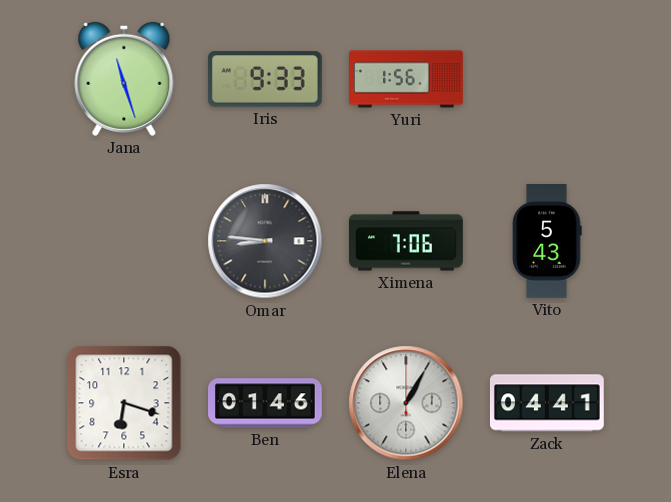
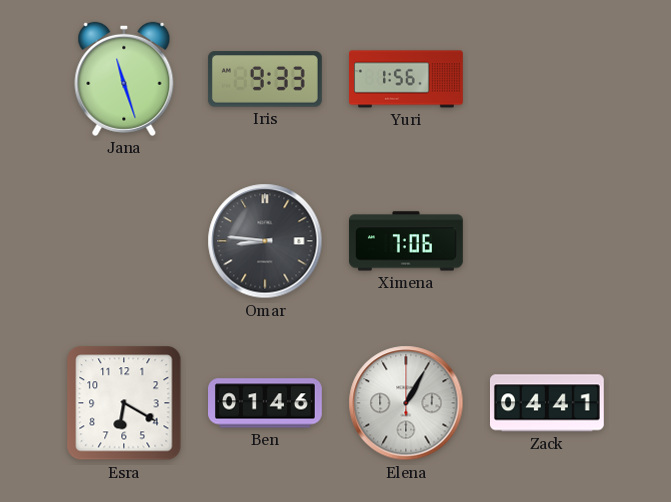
Vito: 5:43 -> none (547, 242)
Esra: 6:18 -> 6:20 (124, 403)
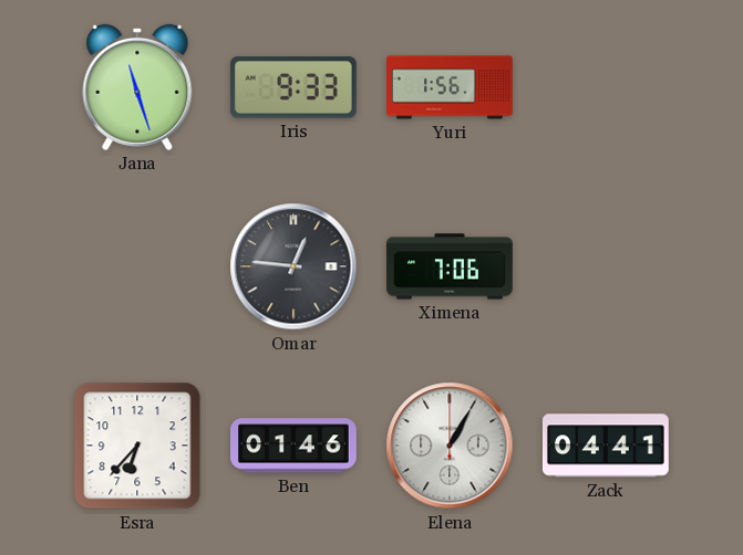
Omar: 8:46 -> 12:46 (293, 266)
Esra: 6:20 -> 6:37 (137, 446)
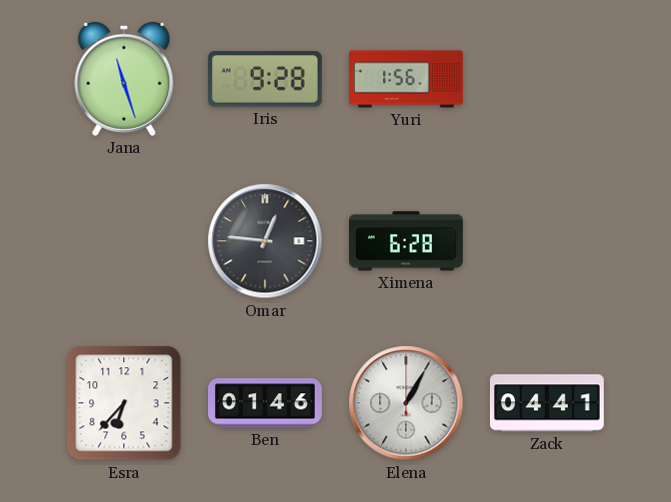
Iris: 9:33 -> 9:28 (265, 79)
Ximena: 7:06 -> 6:28 (407, 241)
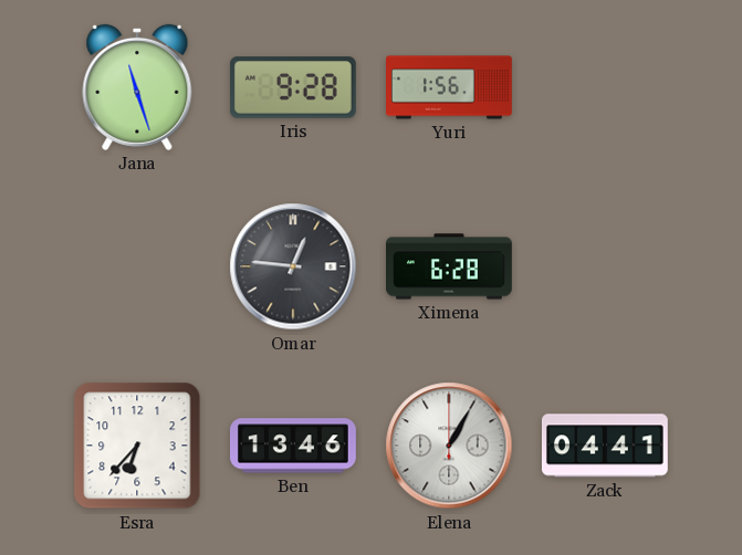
Ben: 01:46 -> 13:46 (294, 446)
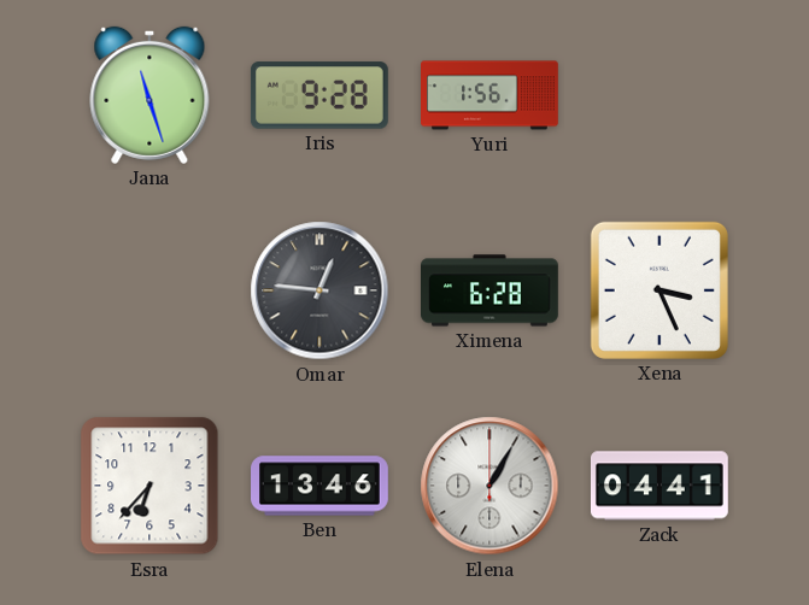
Xena: none -> 3:26 (659, 290)
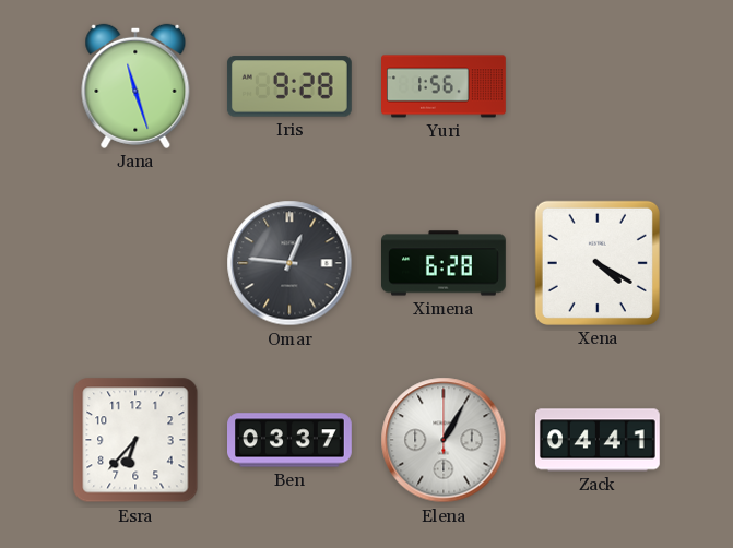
Xena: 3:26 -> 4:20 (598, 263)
Ben: 13:46 -> 03:37 (291, 440)
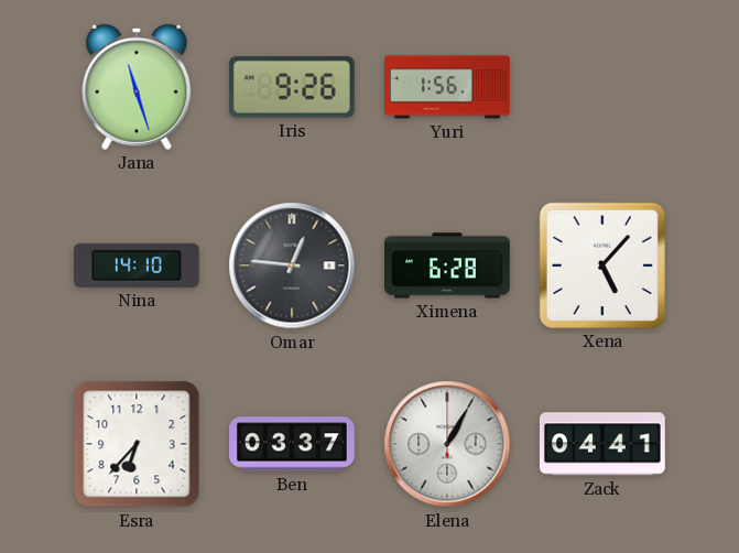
Iris: 9:28 -> 9:26 (292, 87)
Nina: none -> 14:10 (137, 265)
Xena: 4:20 -> 5:07 (602, 265)
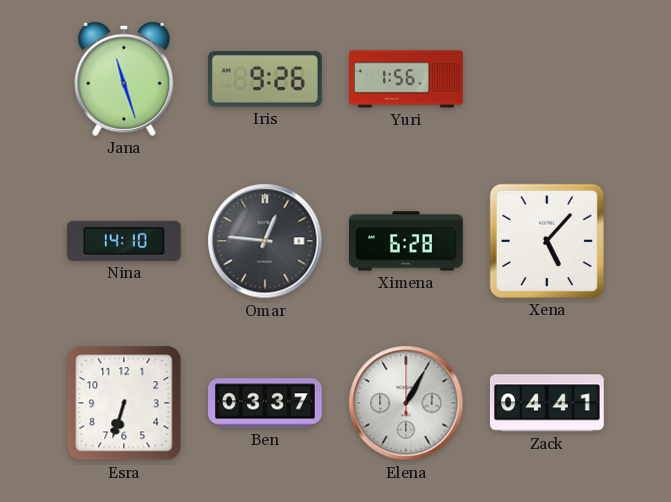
Esra: 6:37 -> 6:33 (124, 403)
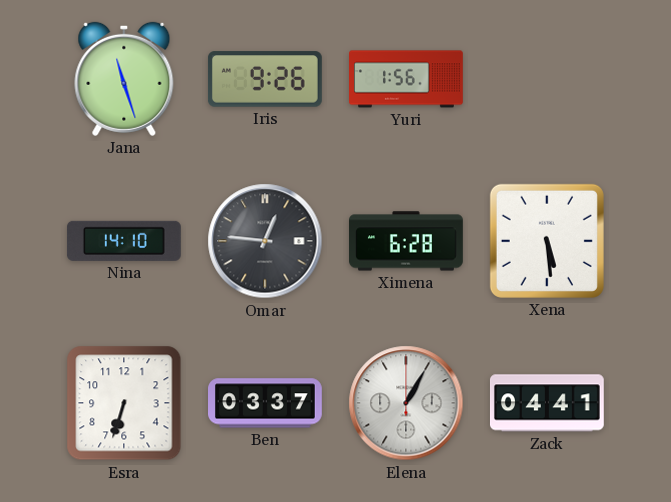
Xena: 5:07 -> 5:29 (547, 241)
